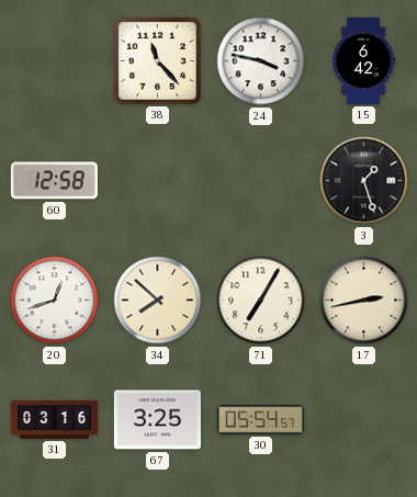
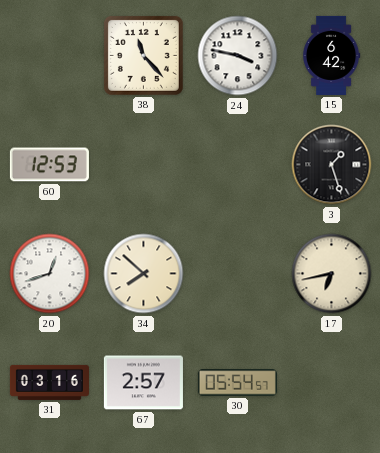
60: 12:58 -> 12:53 (49, 165)
71: 7:05 -> none (261, 301)
17: 2:43 -> 6:43 (332, 274)
67: 3:25 -> 2:57 (143, 383)
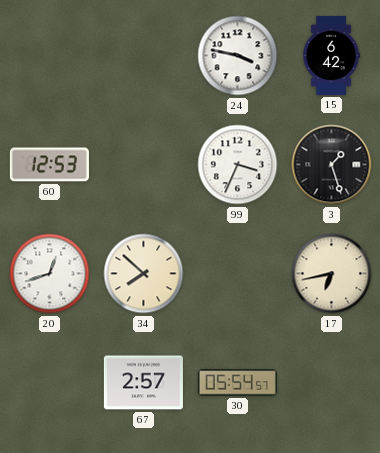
38: 11:23 -> none (143, 55)
99: none -> 3:34 (238, 165)
31: 03:16 -> none (49, 382)
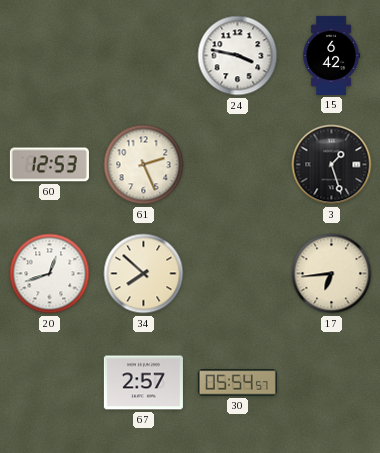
61: none -> 2:26 (144, 165)
99: 3:34 -> none (238, 165)
17: 6:43 -> 6:44 (332, 274)
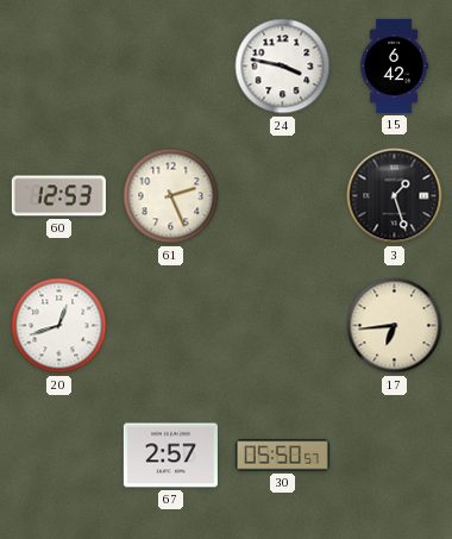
34: 7:52 -> none (144, 274)
30: 05:54 -> 05:50 (282, 456)
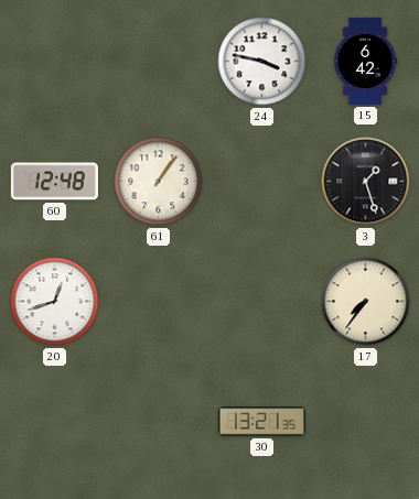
60: 12:53 -> 12:48 (54, 182)
61: 2:26 -> 1:06 (159, 182)
17: 6:44 -> 7:36 (366, 302)
67: 2:57 -> none (170, 456)
30: 05:50 -> 13:21 (261, 422)
